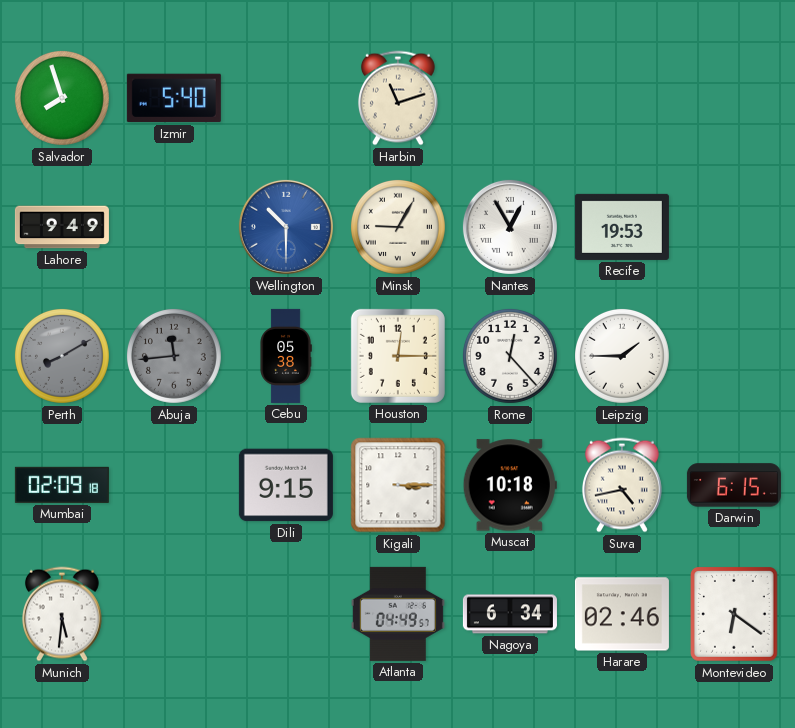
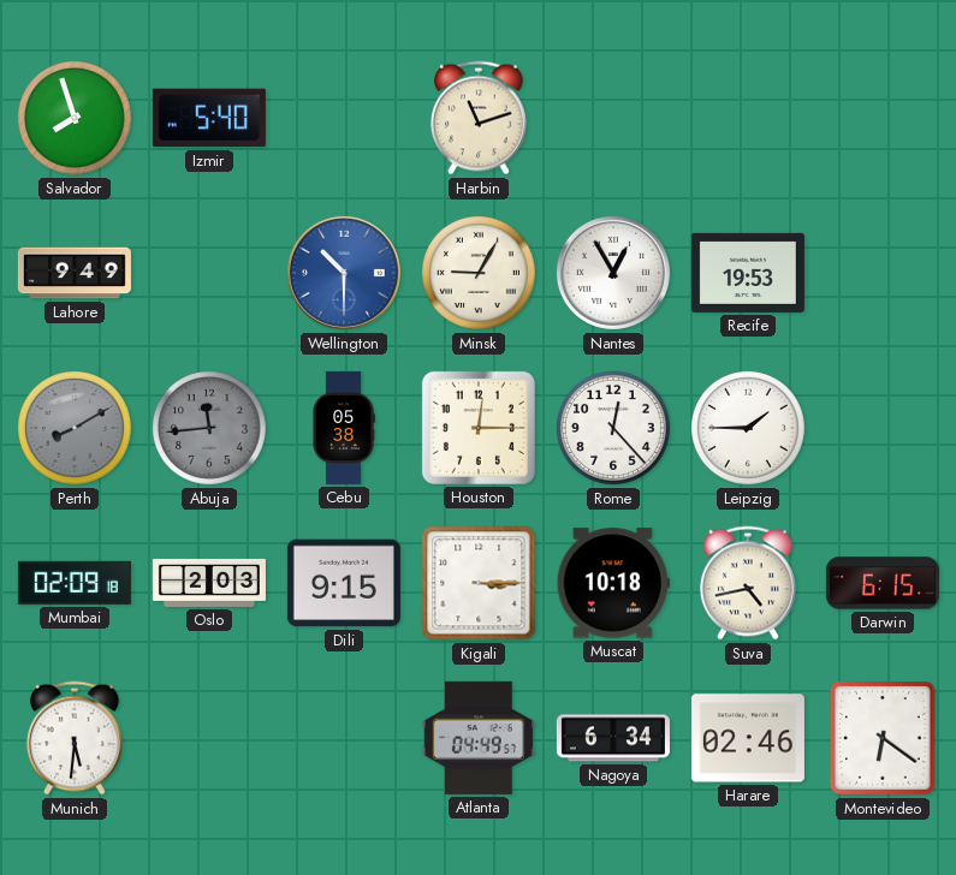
Oslo: none -> 2:03 (209, 583)
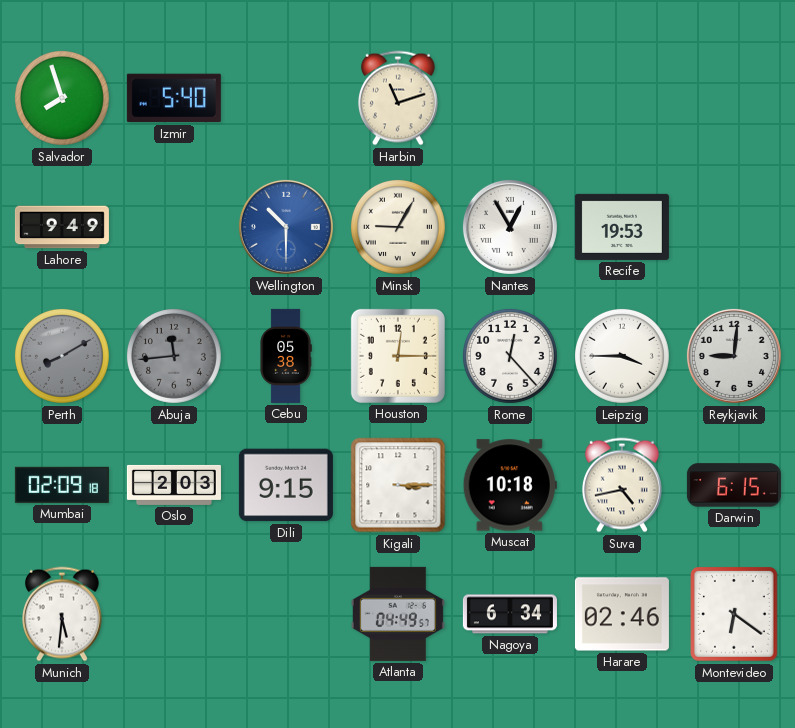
Leipzig: 1:45 -> 3:45 (622, 356)
Reykjavik: none -> 9:01 (734, 356)
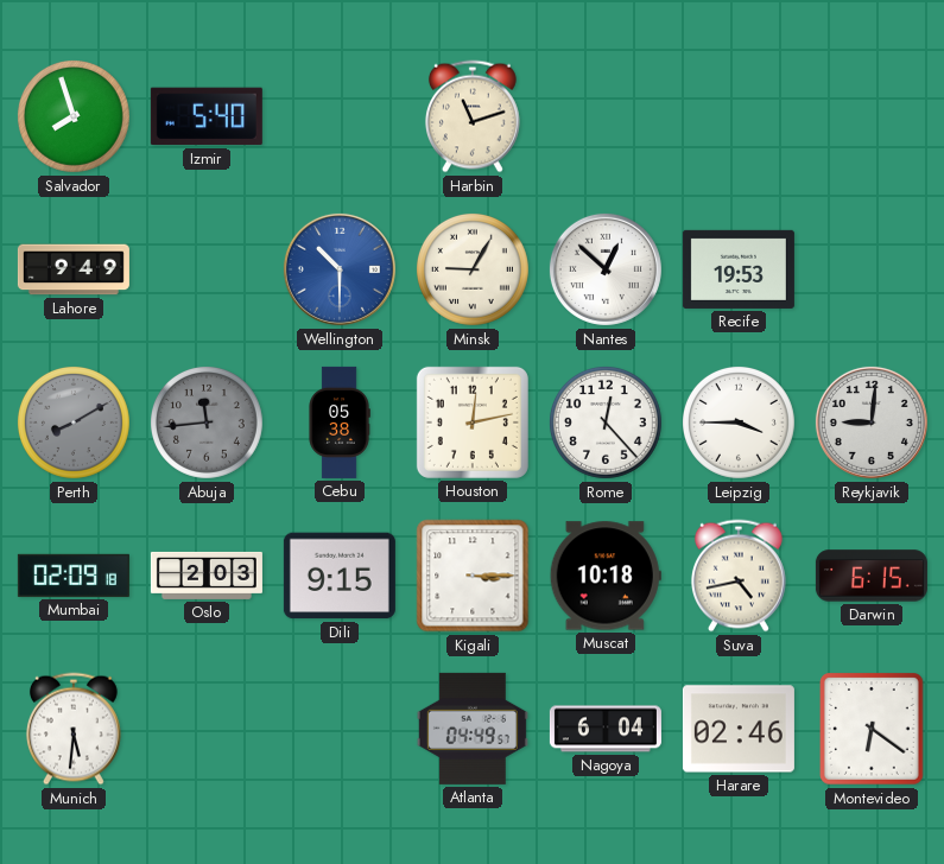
Nantes: 12:55 -> 12:52 (606, 269)
Houston: 12:15 -> 12:13 (473, 423)
Nagoya: 6:34 -> 6:04 (606, 729)
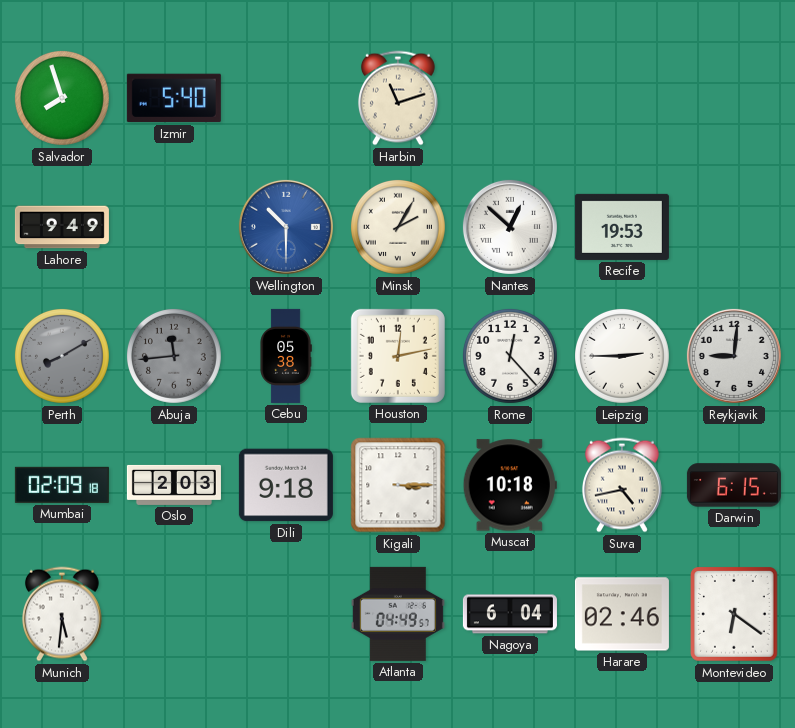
Minsk: 9:05 -> 2:05 (398, 227)
Leipzig: 3:45 -> 2:45 (622, 356)
Dili: 9:15 -> 9:18 (286, 485)
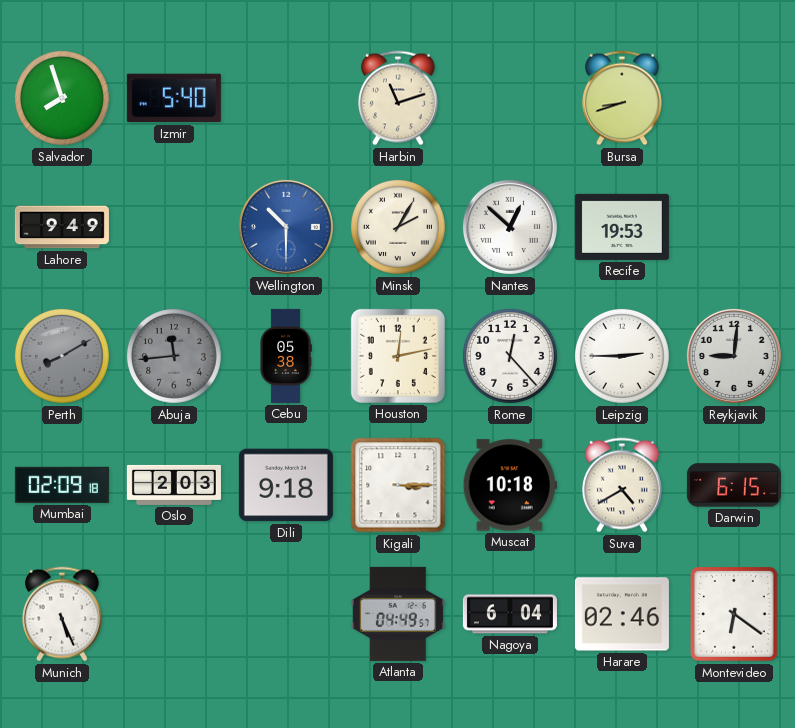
Bursa: none -> 8:42 (622, 98)
Suva: 4:43 -> 4:40 (622, 485)
Munich: 5:31 -> 5:26 (62, 614)
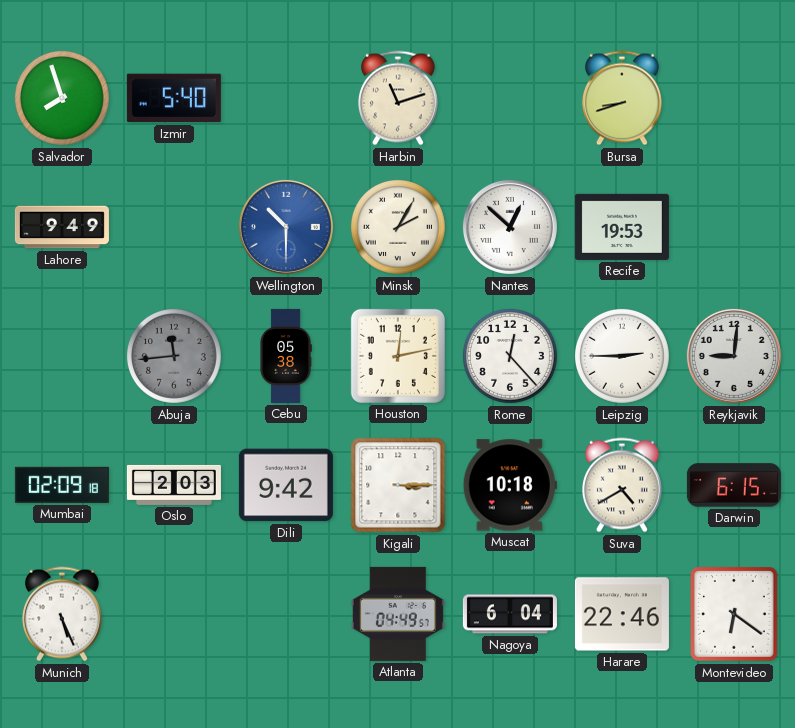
Perth: 8:10 -> none (62, 356)
Dili: 9:18 -> 9:42 (286, 485)
Harare: 02:46 -> 22:46 (622, 614)
